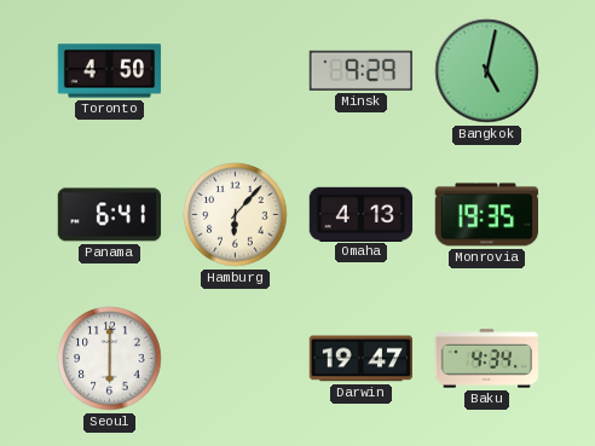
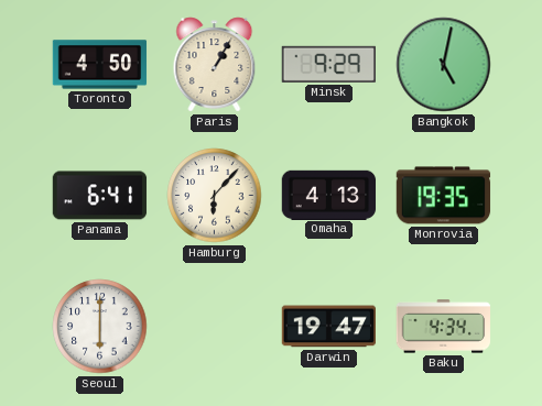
Paris: none -> 1:05 (215, 65)
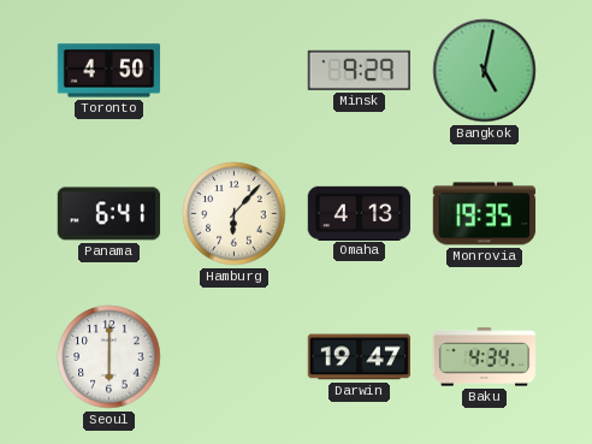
Paris: 1:05 -> none (215, 65)
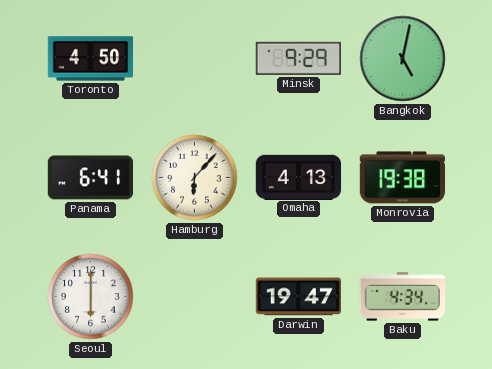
Monrovia: 19:35 -> 19:38 (403, 178)
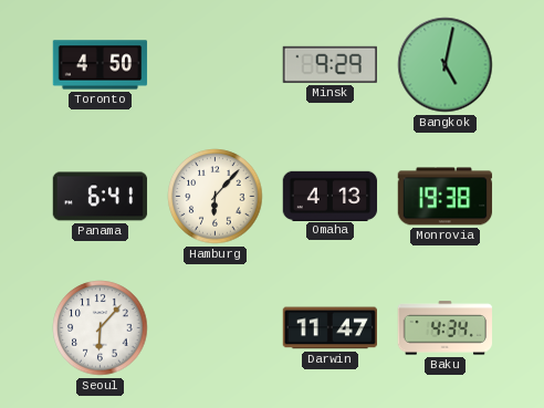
Seoul: 6:00 -> 6:07 (101, 328)
Darwin: 19:47 -> 11:47 (331, 328)
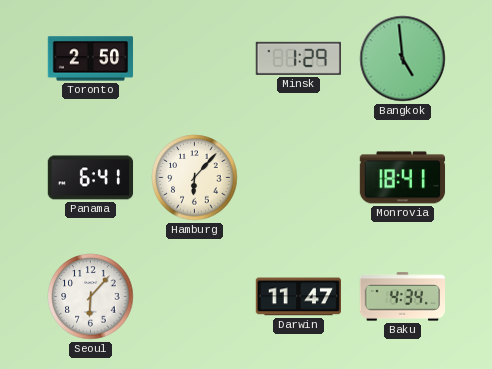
Toronto: 4:50 -> 2:50 (91, 59)
Minsk: 9:29 -> 1:29 (298, 58)
Bangkok: 5:02 -> 4:59 (403, 59)
Omaha: 4:13 -> none (331, 196)
Monrovia: 19:38 -> 18:41 (403, 178)
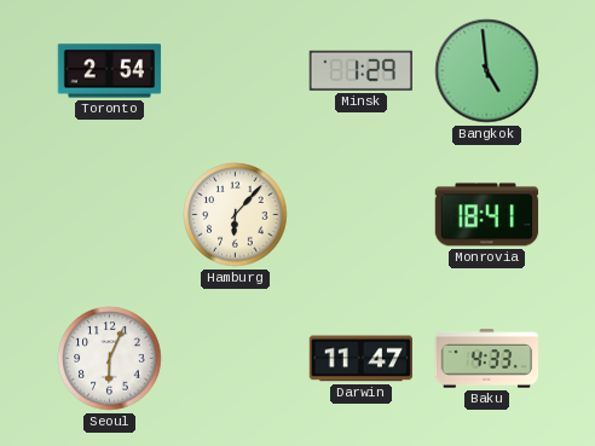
Toronto: 2:50 -> 2:54 (110, 71)
Panama: 6:41 -> none (91, 178)
Seoul: 6:07 -> 6:04 (110, 359)
Baku: 4:34 -> 4:33 (487, 359)
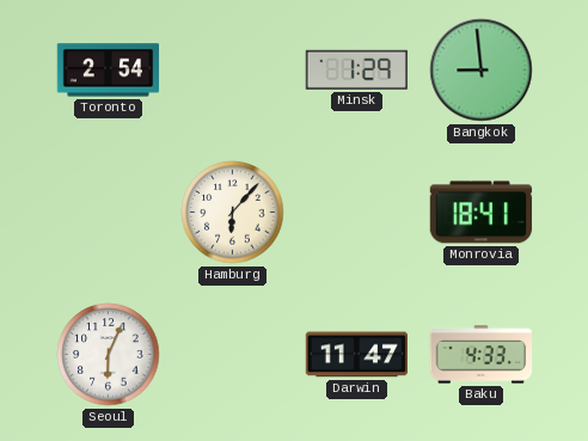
Bangkok: 4:59 -> 8:59 (482, 71)
